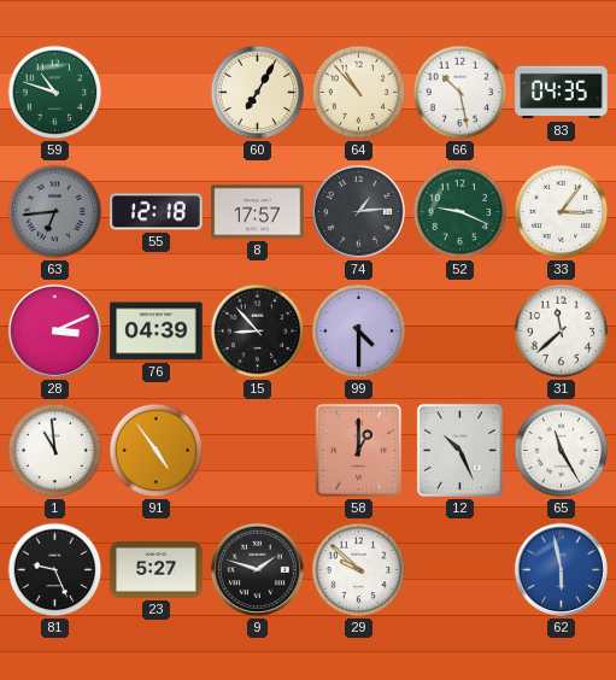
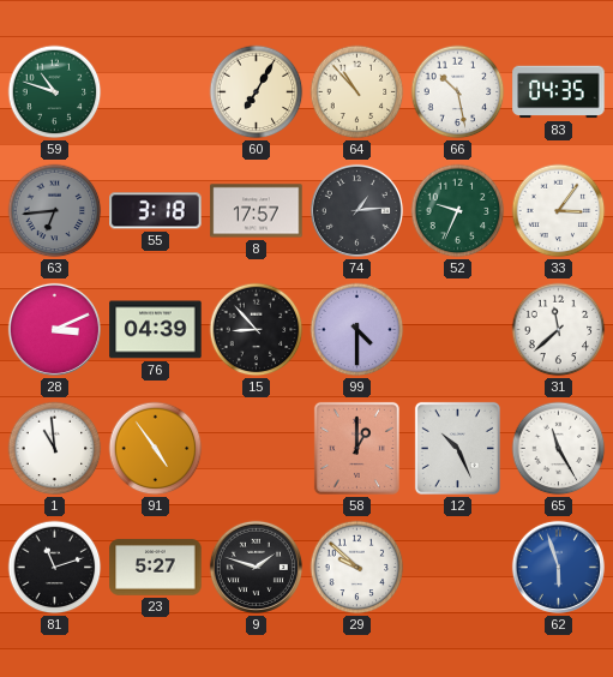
55: 12:18 -> 3:18 (156, 211)
52: 9:19 -> 9:34 (458, 211)
81: 9:26 -> 11:12 (55, 568)
62: 5:58 -> 5:57 (558, 567)
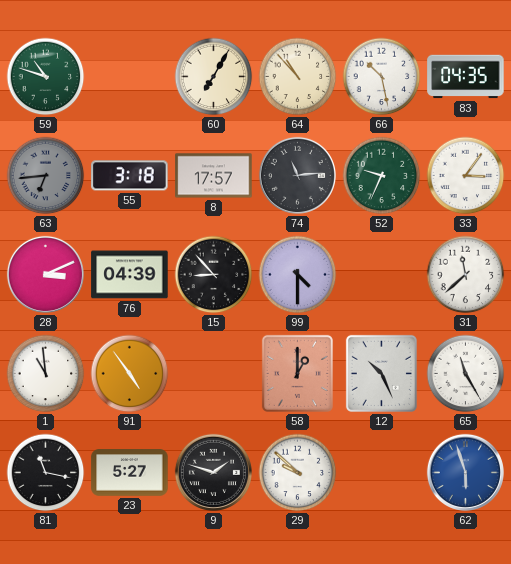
74: 1:14 -> 11:14 (297, 175)
81: 11:12 -> 11:17 (46, 473)
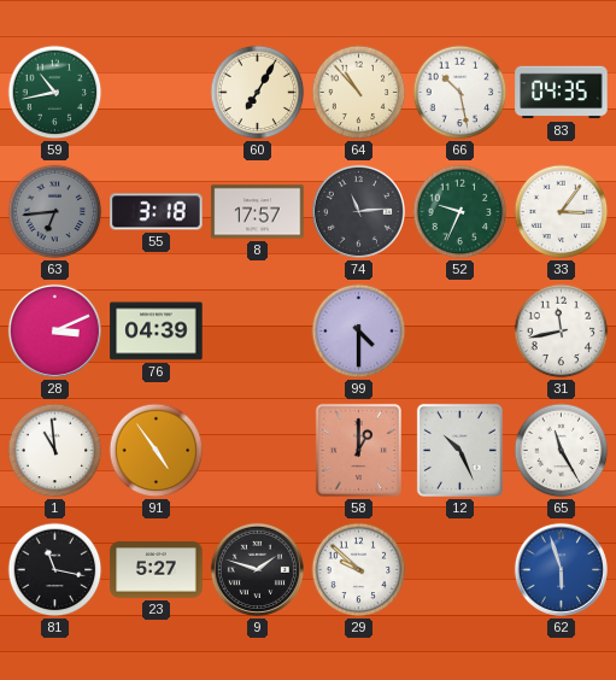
59: 10:48 -> 10:43 (55, 93)
15: 8:53 -> none (214, 275)
31: 11:38 -> 11:43 (562, 332)
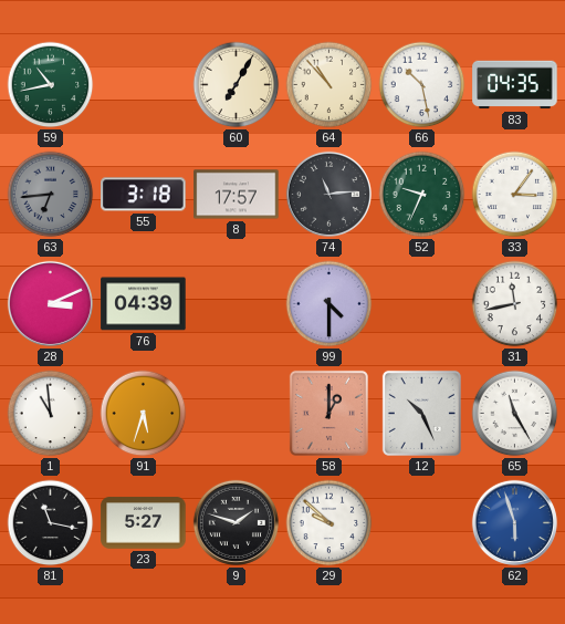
91: 4:54 -> 5:33 (144, 414)
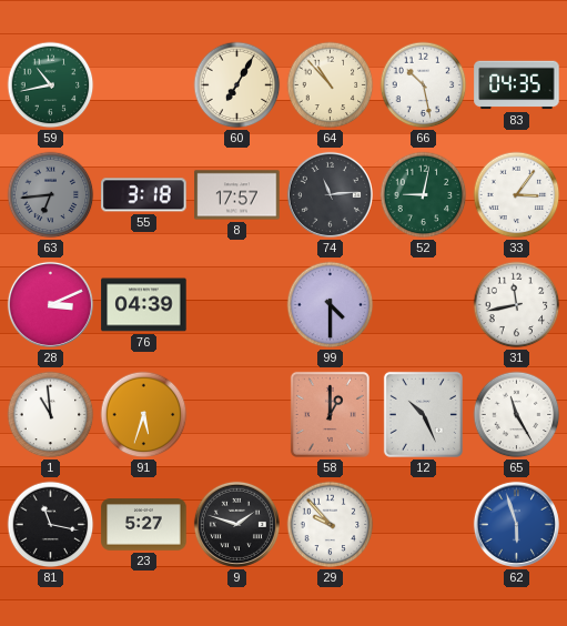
52: 9:34 -> 9:02 (424, 195)
29: 9:52 -> 9:53 (331, 525)
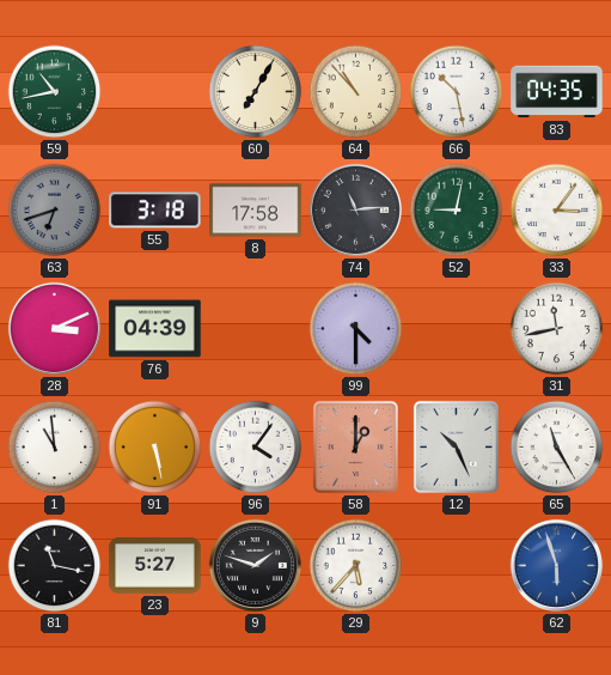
63: 6:44 -> 6:42 (55, 211)
8: 17:57 -> 17:58 (256, 211)
91: 5:33 -> 5:28 (155, 448)
96: none -> 4:06 (256, 448)
29: 9:53 -> 5:37 (356, 566)
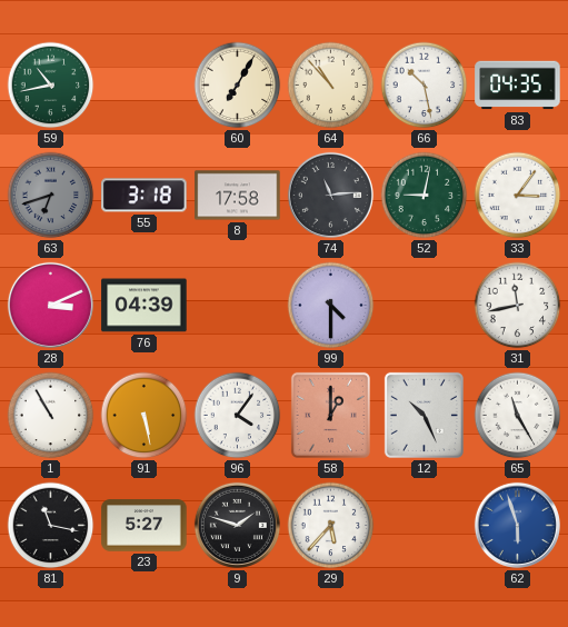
1: 10:59 -> 10:55 (51, 416)
